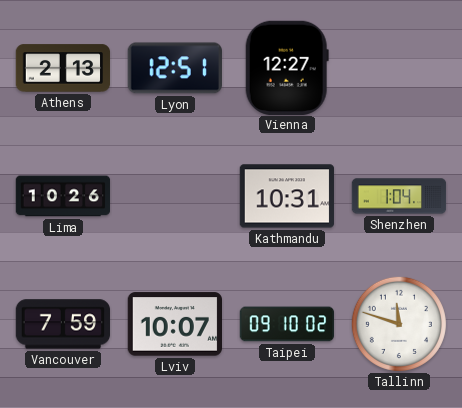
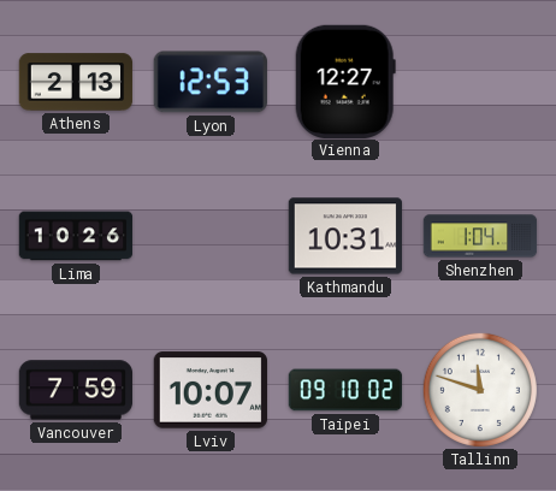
Lyon: 12:51 -> 12:53 (211, 82)
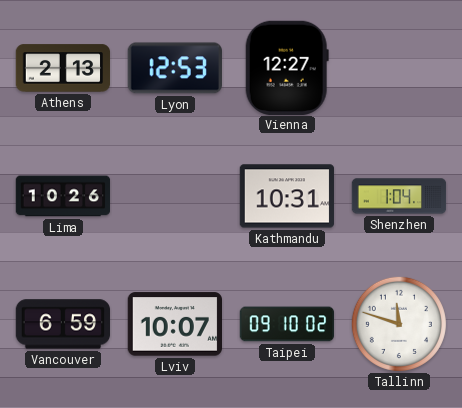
Vancouver: 7:59 -> 6:59 (63, 324)
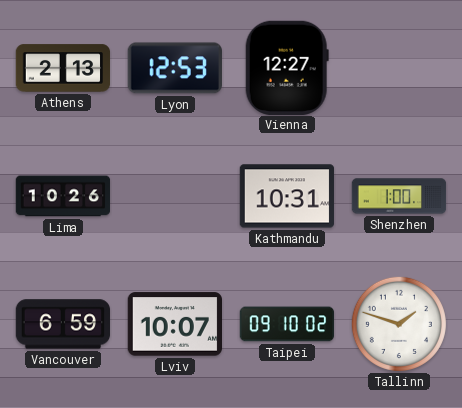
Shenzhen: 1:04 -> 1:00 (399, 196)
Tallinn: 11:48 -> 1:48 (399, 324)
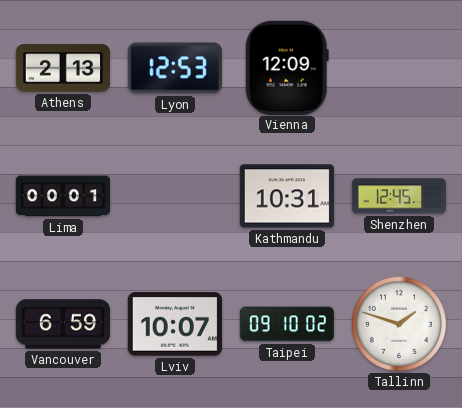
Vienna: 12:27 -> 12:09 (287, 67)
Lima: 10:26 -> 00:01 (63, 196)
Shenzhen: 1:00 -> 12:45 (399, 196)
